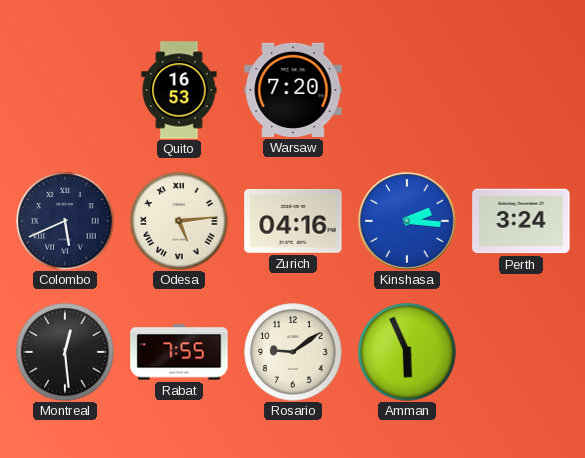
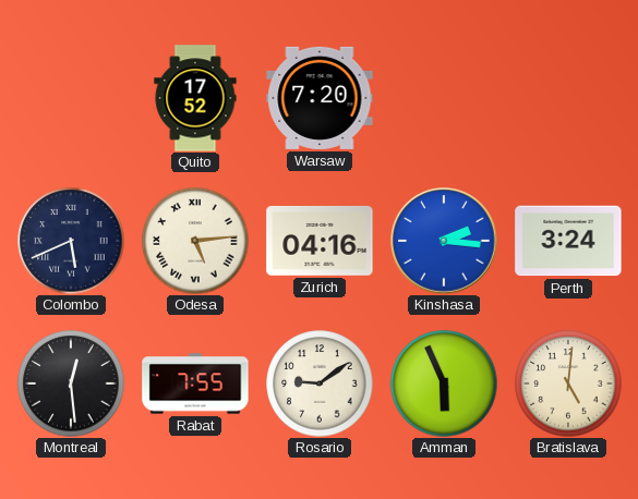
Quito: 16:53 -> 17:52 (195, 98)
Bratislava: none -> 5:01 (568, 384)
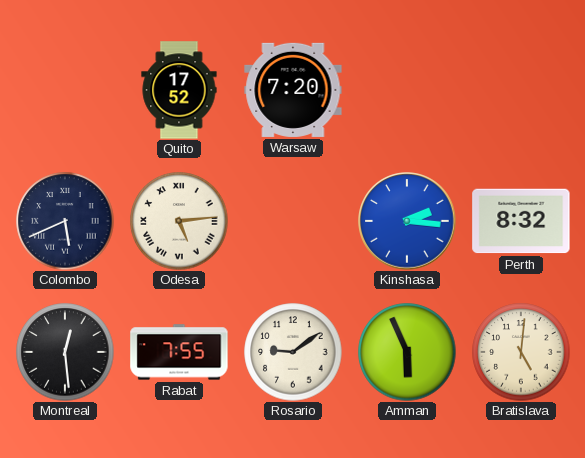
Zurich: 04:16 -> none (320, 241)
Perth: 3:24 -> 8:32 (521, 221)
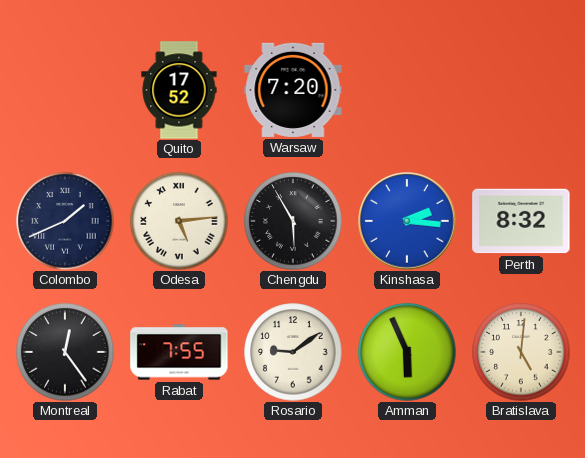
Colombo: 5:41 -> 1:41 (65, 221)
Chengdu: none -> 5:55 (293, 221)
Montreal: 12:29 -> 12:24 (65, 352)
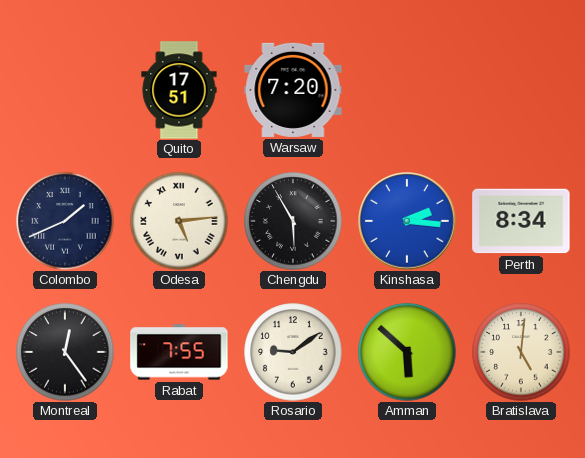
Quito: 17:52 -> 17:51 (179, 90)
Perth: 8:32 -> 8:34 (521, 221)
Amman: 5:56 -> 5:52 (407, 352)
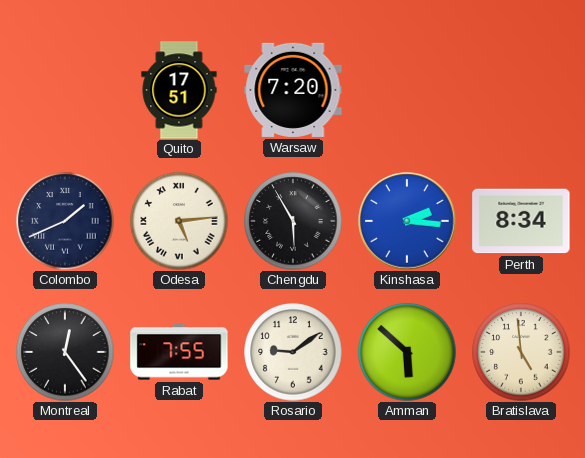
Bratislava: 5:01 -> 4:59 (521, 352)
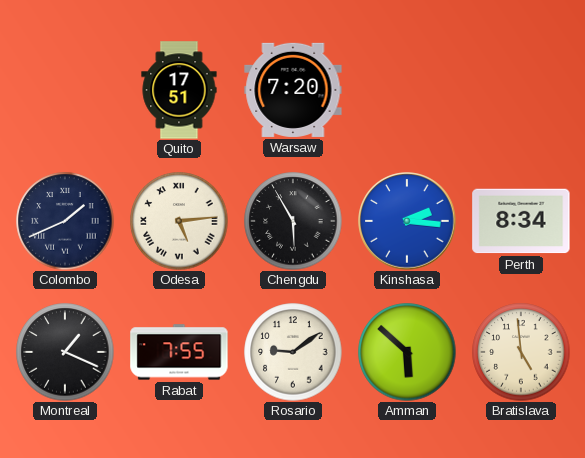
Montreal: 12:24 -> 1:19 (65, 352)
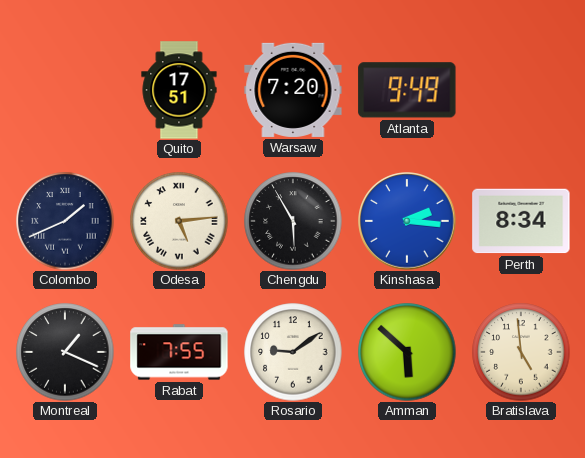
Atlanta: none -> 9:49 (407, 90)
